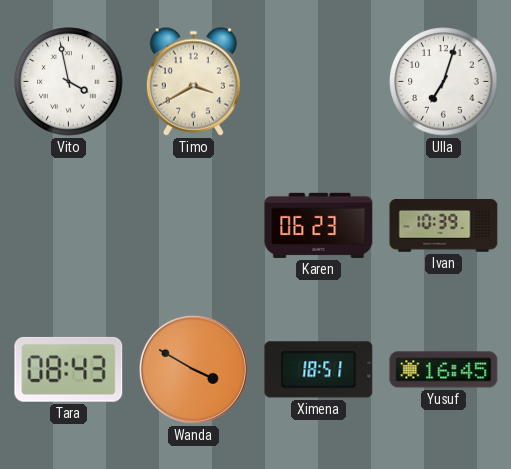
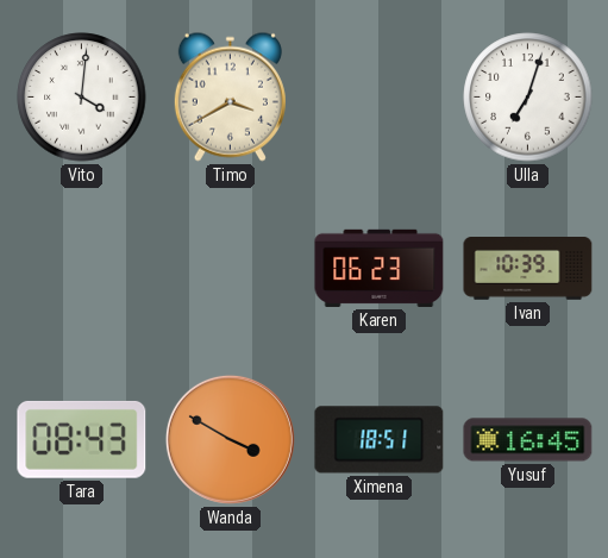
Vito: 3:58 -> 4:01 (82, 98)
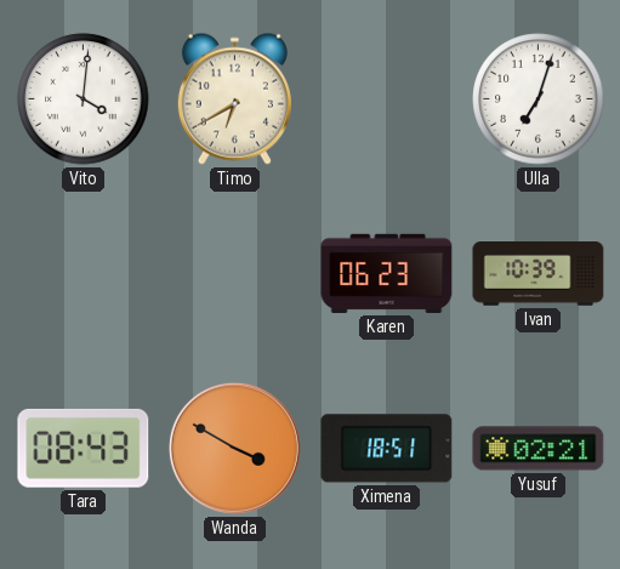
Timo: 3:40 -> 6:40 (234, 98)
Yusuf: 16:45 -> 02:21 (539, 449)
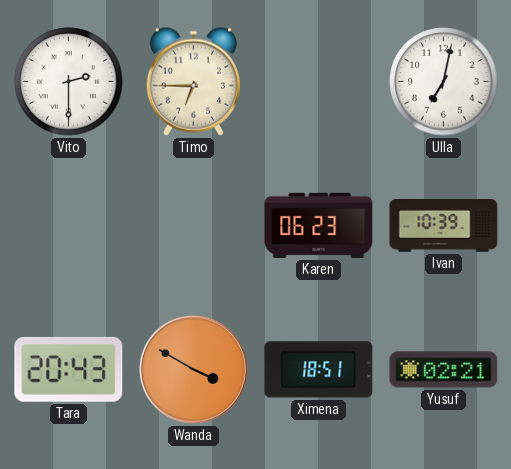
Vito: 4:01 -> 2:30 (69, 82)
Timo: 6:40 -> 6:45 (193, 81)
Ulla: 7:03 -> 7:02 (444, 82)
Tara: 08:43 -> 20:43 (69, 369)
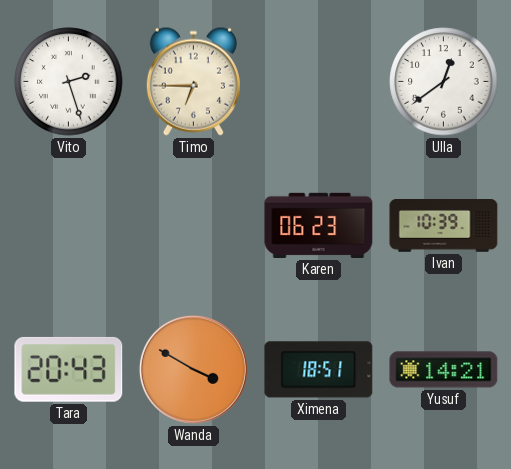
Vito: 2:30 -> 2:27 (69, 82)
Ulla: 7:02 -> 12:39 (444, 82)
Yusuf: 02:21 -> 14:21 (444, 370)
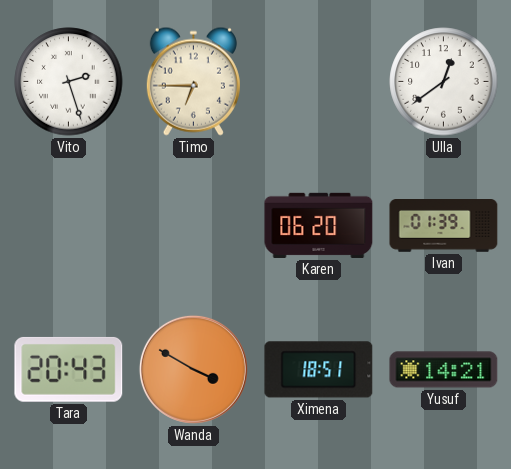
Karen: 06:23 -> 06:20 (319, 225)
Ivan: 10:39 -> 01:39 (444, 226)
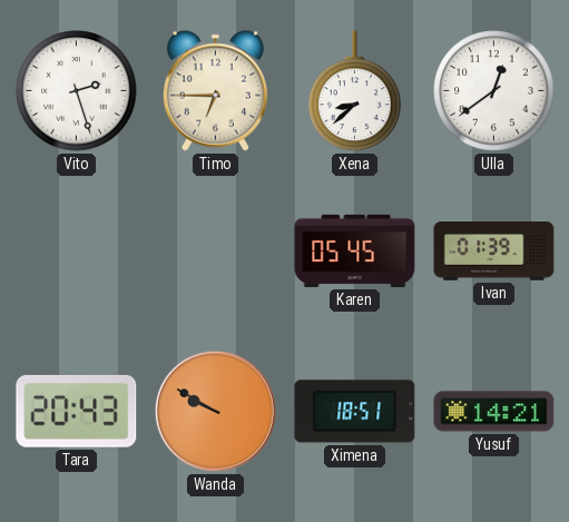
Xena: none -> 8:38 (355, 91)
Karen: 06:20 -> 05:45 (355, 250)
Wanda: 3:50 -> 9:50 (215, 411)
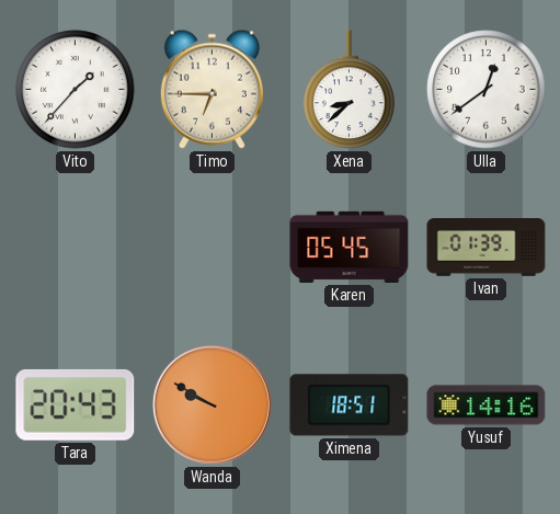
Vito: 2:27 -> 1:37 (76, 90)
Yusuf: 14:21 -> 14:16 (487, 406)
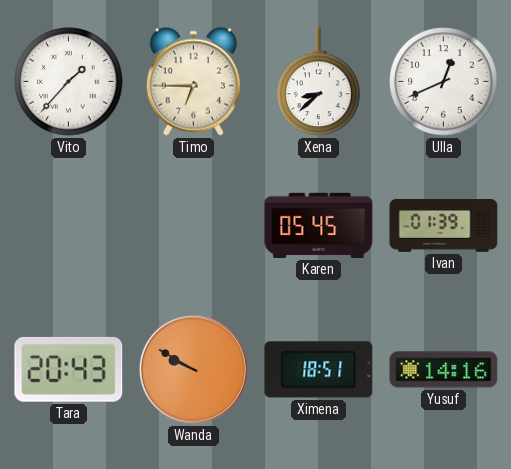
Ulla: 12:39 -> 12:41 (444, 82)
